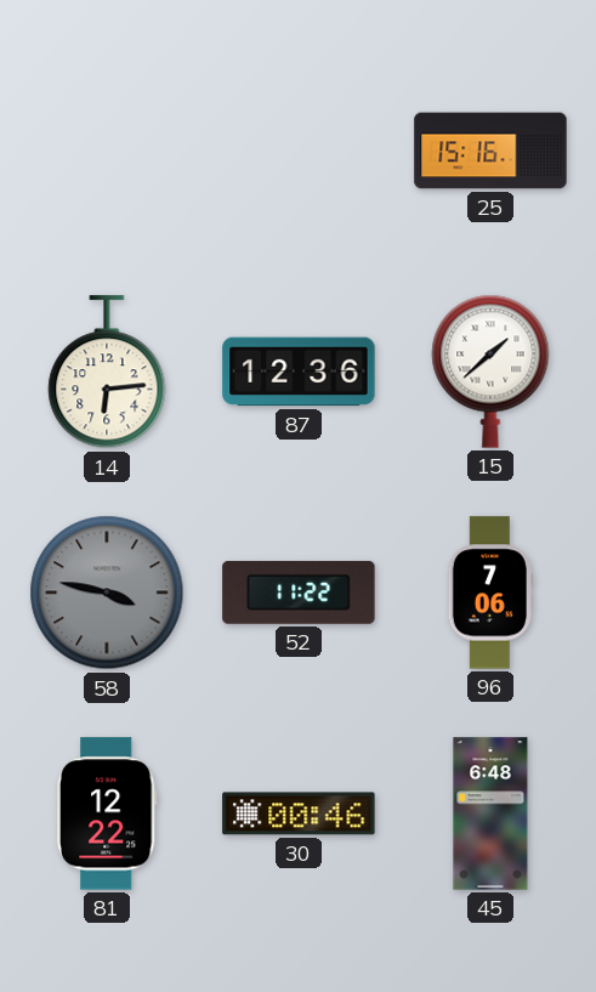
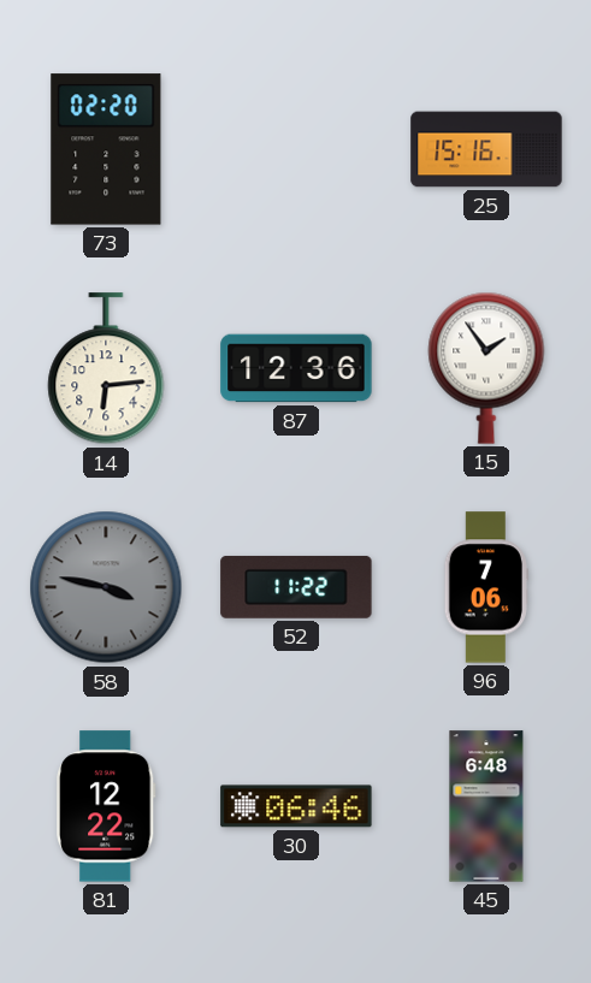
73: none -> 02:20 (106, 149)
15: 1:38 -> 1:54 (486, 368)
30: 00:46 -> 06:46 (296, 806)
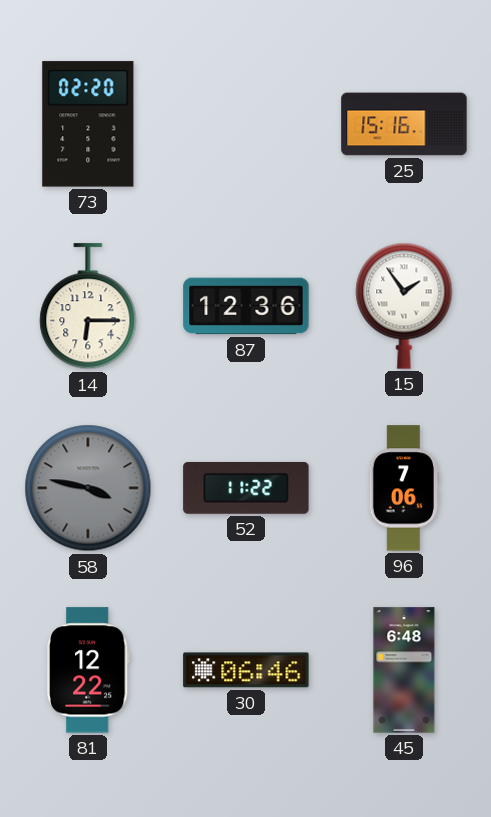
14: 6:14 -> 6:15 (88, 307)
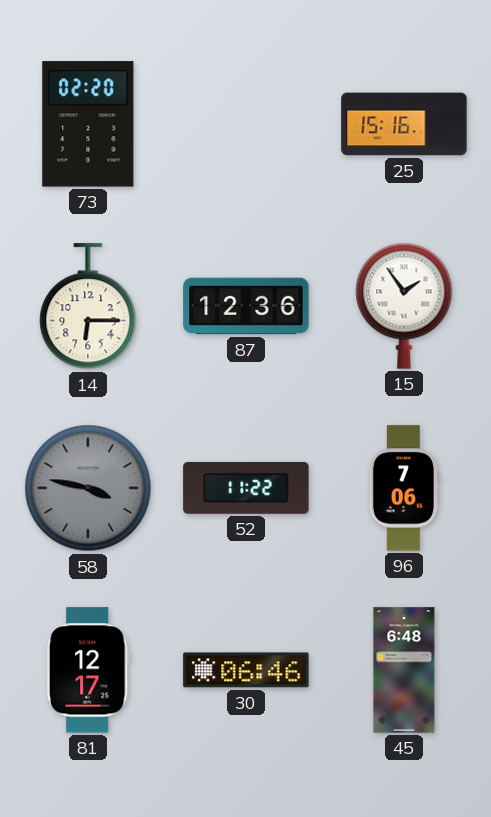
81: 12:22 -> 12:17 (89, 670)
